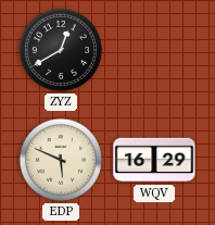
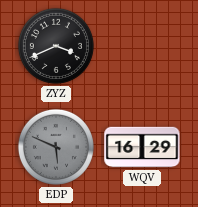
ZYZ: 12:40 -> 3:41 (56, 46)
EDP dial: cream -> grey (56, 147)
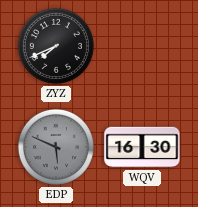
ZYZ: 3:41 -> 7:41 (56, 46)
WQV: 16:29 -> 16:30 (142, 147)
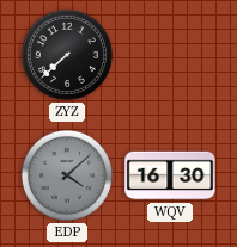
ZYZ: 7:41 -> 7:38 (67, 55)
EDP: 5:49 -> 4:08 (67, 175)
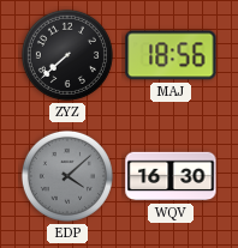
MAJ: none -> 18:56 (171, 55)
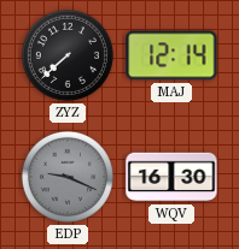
MAJ: 18:56 -> 12:14 (171, 55)
EDP: 4:08 -> 9:19 (68, 177)
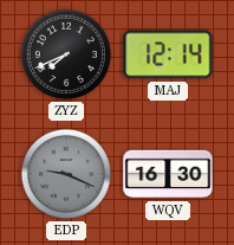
ZYZ: 7:38 -> 7:41 (66, 54)
